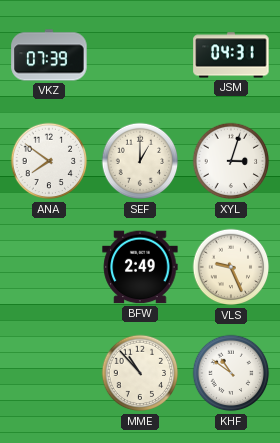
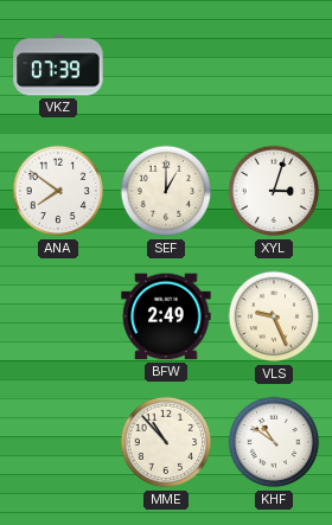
JSM: 04:31 -> none (231, 55)
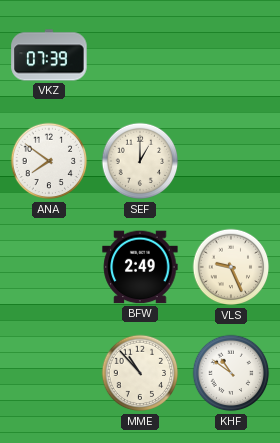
XYL: 3:03 -> none (274, 191)
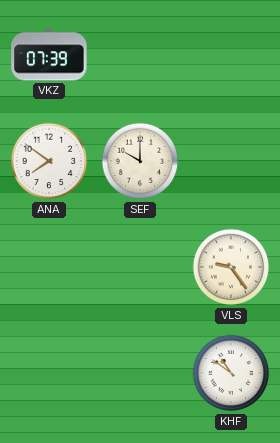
SEF: 1:00 -> 10:00 (140, 161)
BFW: 2:49 -> none (140, 267)
VLS: 9:26 -> 9:24 (231, 267)
MME: 10:53 -> none (140, 373)
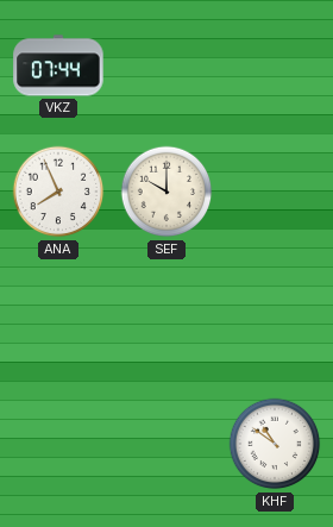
VKZ: 07:39 -> 07:44 (58, 65)
ANA: 7:51 -> 7:56 (58, 192)
VLS: 9:24 -> none (231, 267)
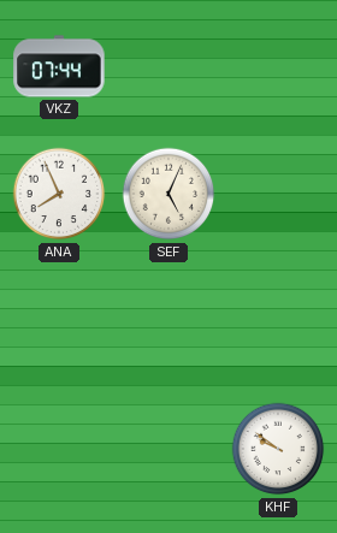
SEF: 10:00 -> 5:04 (168, 194)
KHF: 10:51 -> 9:51 (278, 449)
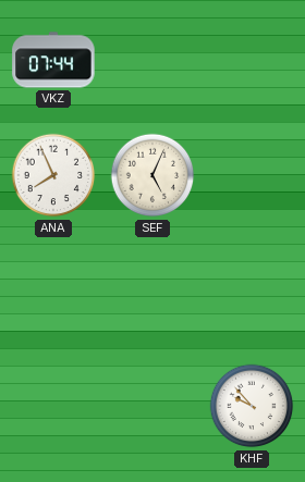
KHF: 9:51 -> 9:53 (252, 406)
